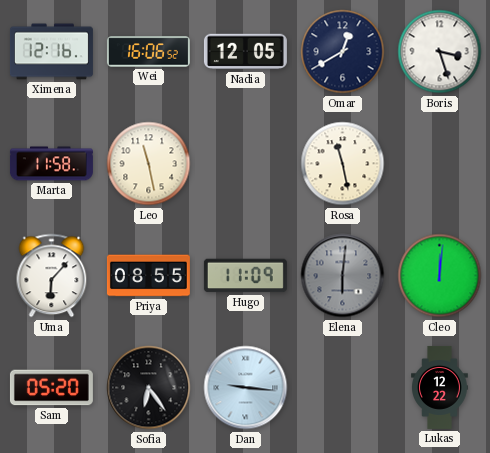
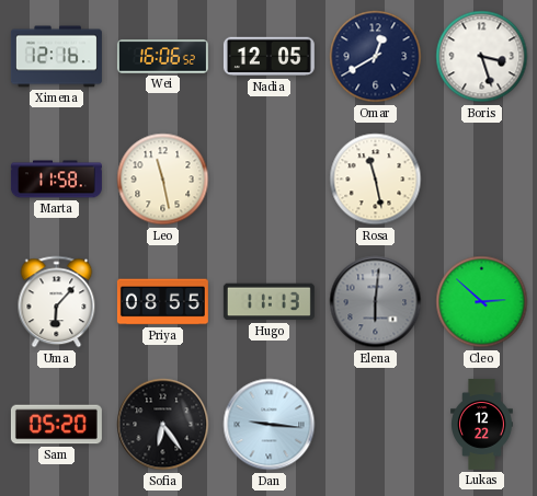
Hugo: 11:09 -> 11:13 (268, 302)
Cleo: 12:01 -> 2:52 (482, 302)
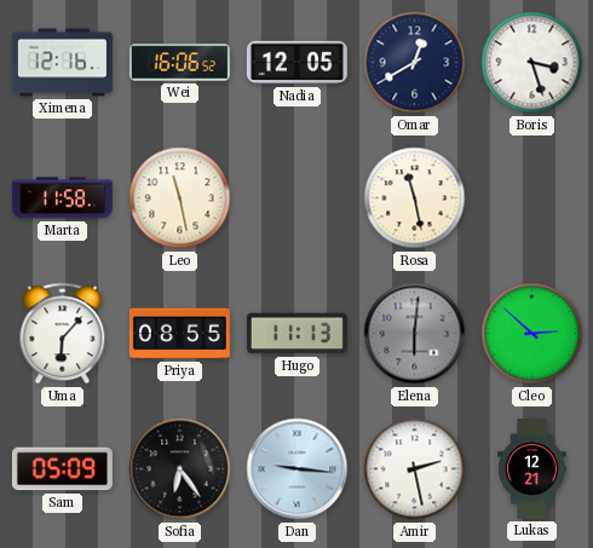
Sam: 05:20 -> 05:09 (62, 469)
Amir: none -> 2:28 (415, 469)
Lukas: 12:22 -> 12:21 (532, 468)
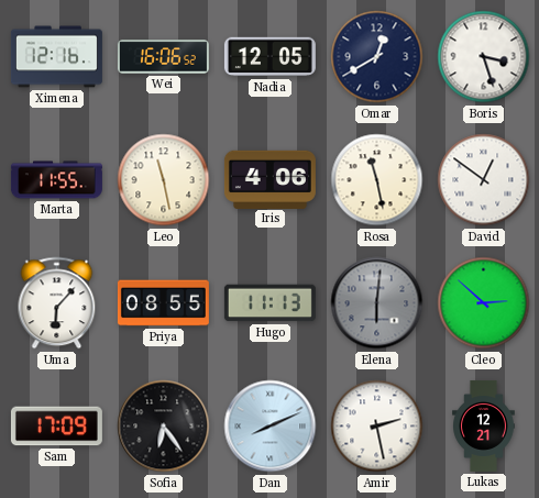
Marta: 11:58 -> 11:55 (56, 180)
Iris: none -> 4:06 (269, 179)
David: none -> 12:51 (484, 180)
Sam: 05:09 -> 17:09 (56, 427)
Dan: 9:16 -> 8:11 (271, 427)
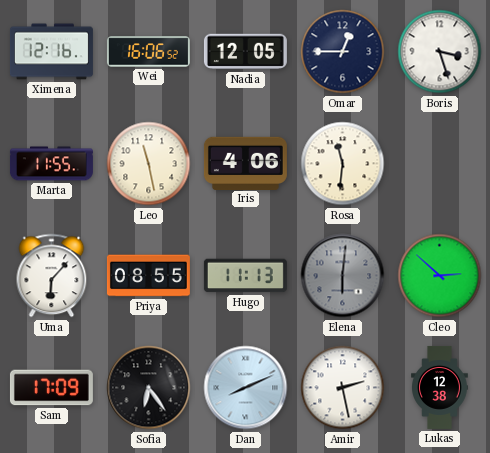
Omar: 12:40 -> 12:45 (343, 52)
Rosa: 11:28 -> 11:31 (343, 164)
David: 12:51 -> none (484, 180)
Lukas: 12:21 -> 12:38 (440, 387)
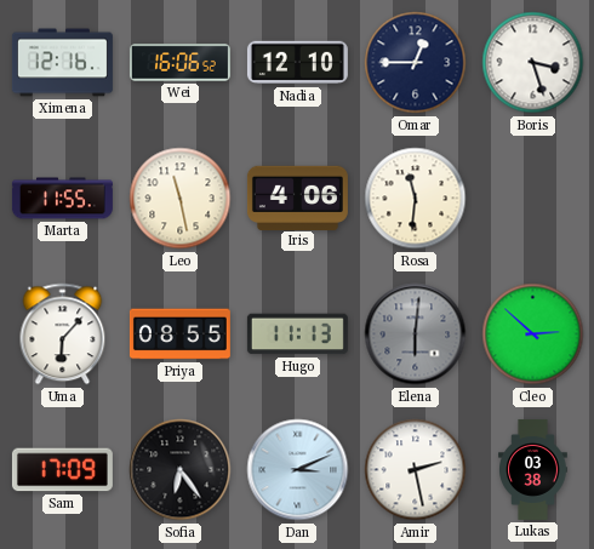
Nadia: 12:05 -> 12:10 (297, 63)
Dan: 8:11 -> 3:11 (298, 470)
Lukas: 12:38 -> 03:38 (533, 469)
